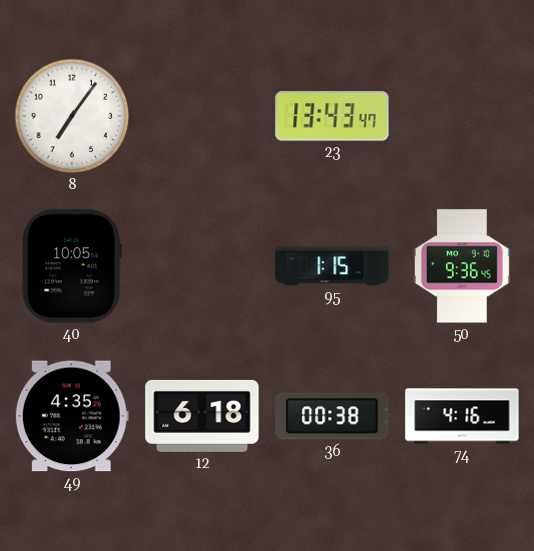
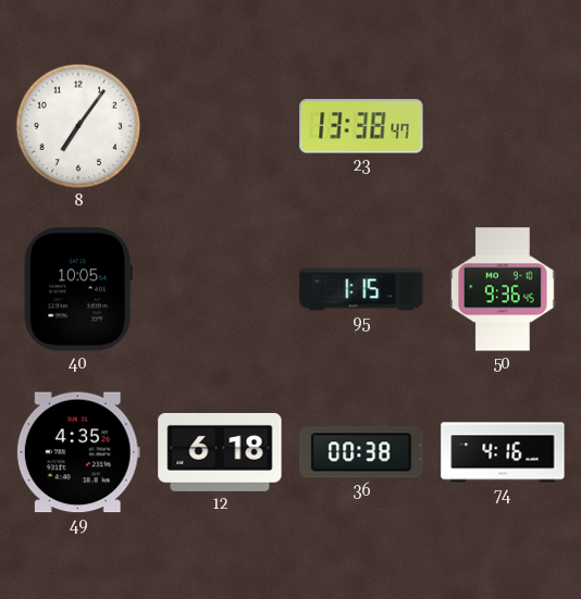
23: 13:43 -> 13:38 (361, 126)
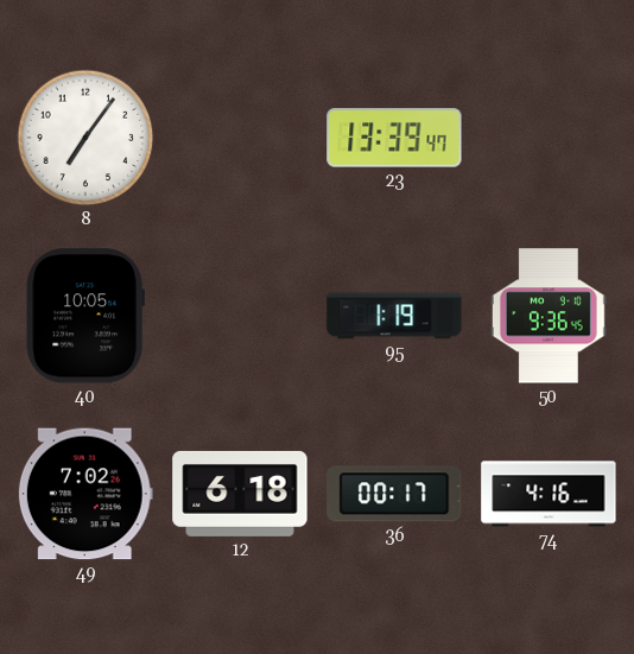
23: 13:38 -> 13:39 (394, 138)
95: 1:15 -> 1:19 (394, 316)
49: 4:35 -> 7:02 (85, 494)
36: 00:38 -> 00:17 (394, 494)
